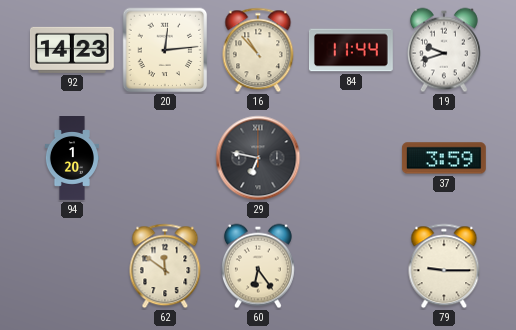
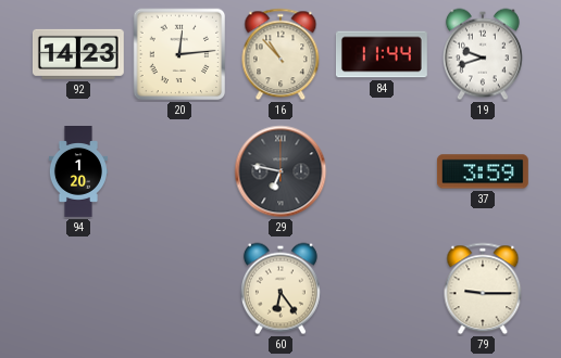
62: 11:51 -> none (165, 266)
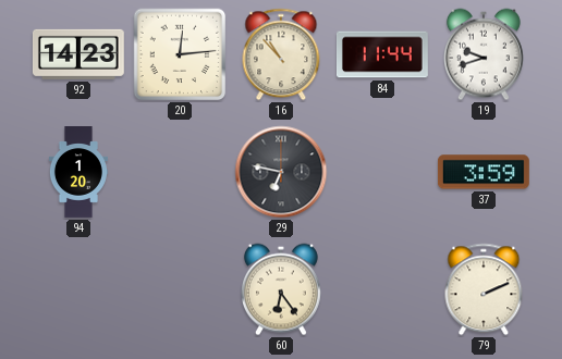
79: 9:15 -> 2:11 (484, 289)
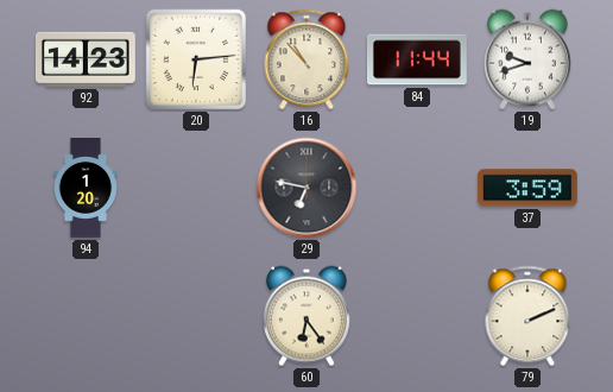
20: 12:14 -> 6:14 (196, 59)
